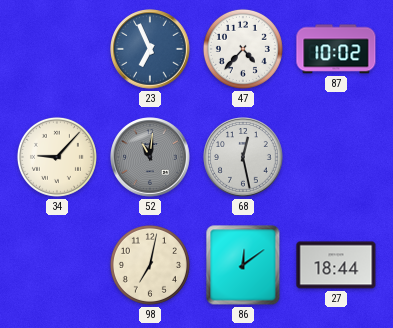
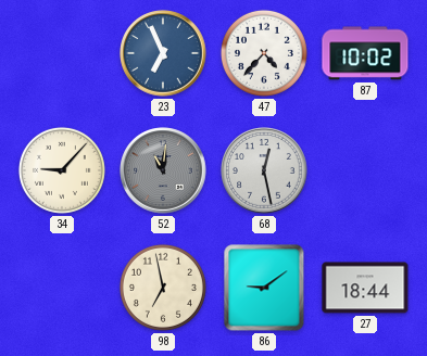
98: 7:02 -> 6:58 (163, 288)
86: 12:09 -> 9:09 (264, 288)
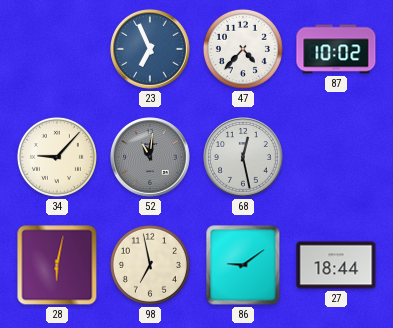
28: none -> 6:02 (57, 265)
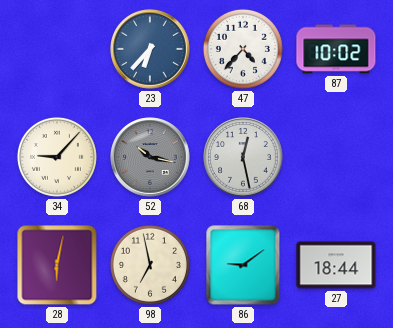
23: 6:56 -> 6:37 (150, 49)
52: 11:01 -> 10:17 (150, 157)
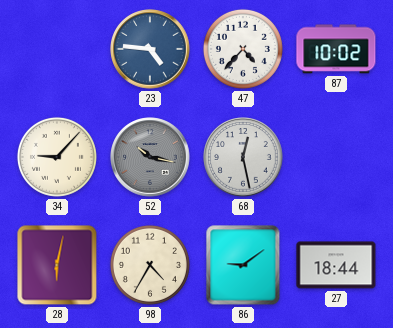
23: 6:37 -> 4:46 (150, 49)
98: 6:58 -> 4:35 (150, 265)
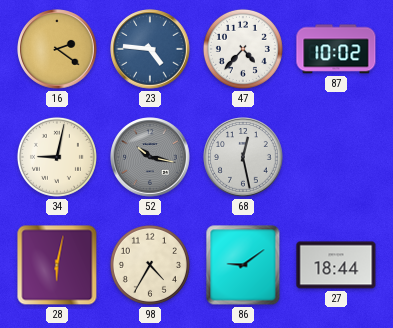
16: none -> 2:21 (57, 49)
34: 9:07 -> 9:02 (57, 157)
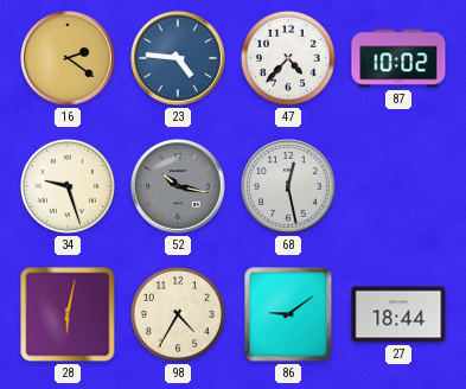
34: 9:02 -> 9:27 (68, 186)
